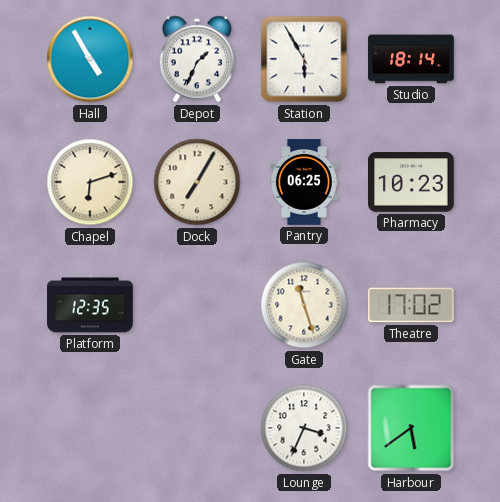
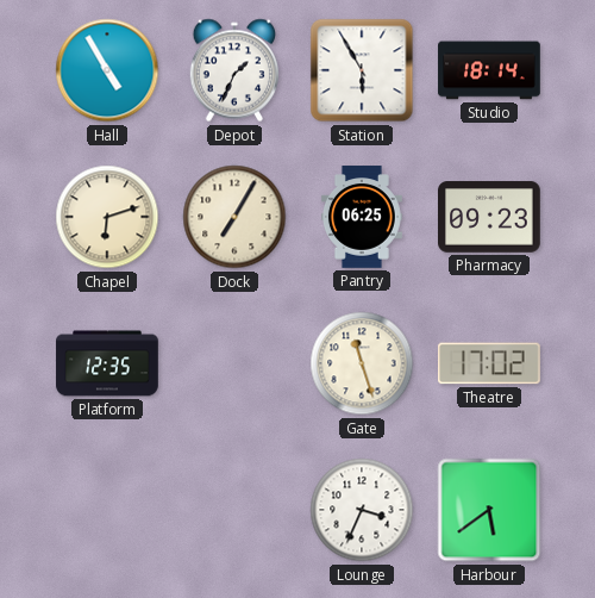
Pharmacy: 10:23 -> 09:23 (490, 217)
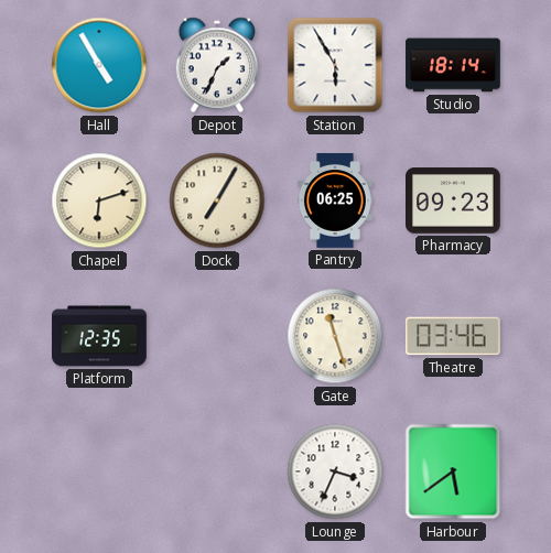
Theatre: 17:02 -> 03:46 (454, 336)
